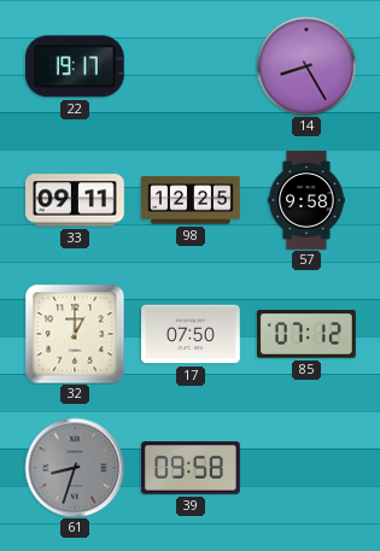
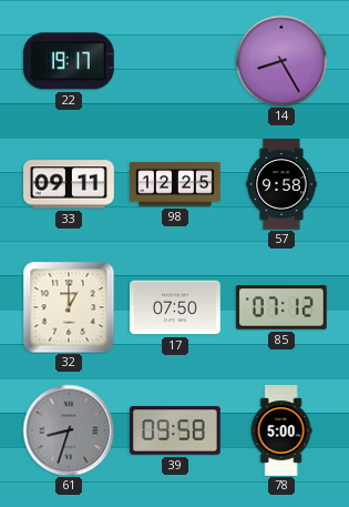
78: none -> 5:00 (281, 430)
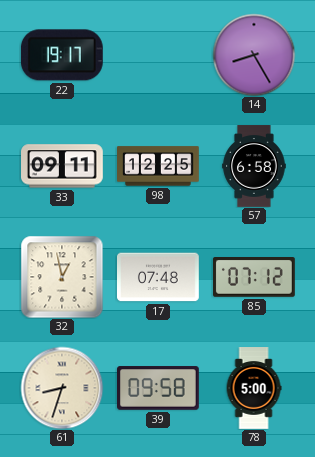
57: 9:58 -> 6:58 (254, 166)
32: 1:00 -> 12:58 (62, 277)
17: 07:50 -> 07:48 (159, 277)
61 dial: grey -> cream (62, 388)
